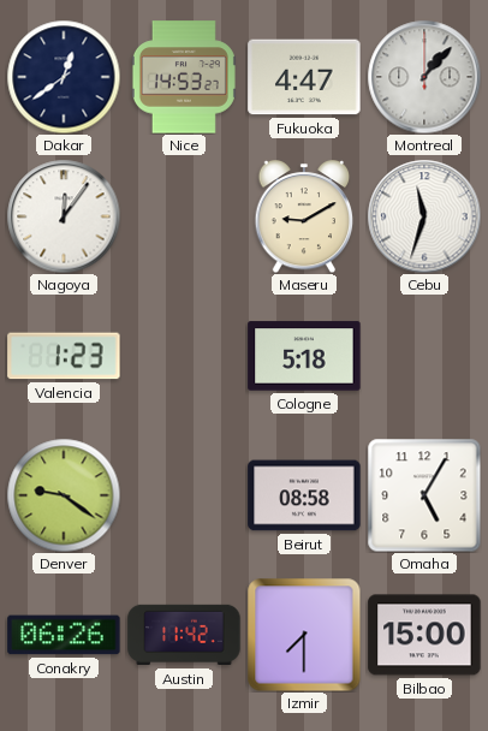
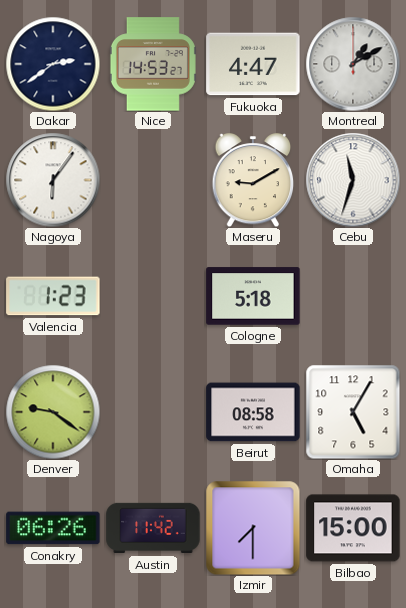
Dakar: 12:39 -> 2:39 (53, 64)
Montreal: 1:07 -> 1:10 (353, 64)
Nagoya: 12:06 -> 6:06 (53, 180)
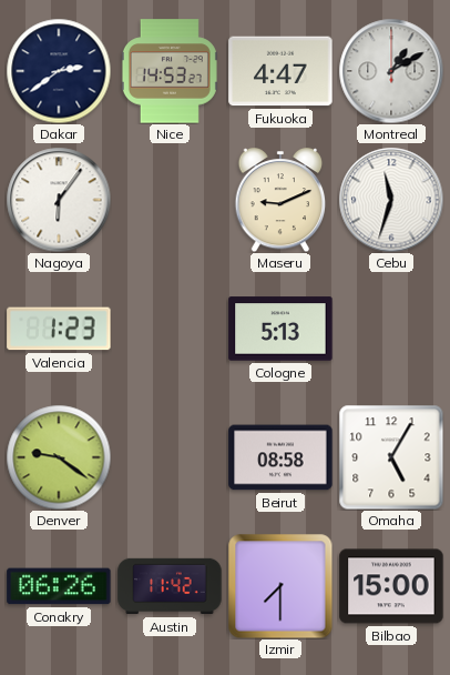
Maseru: 9:10 -> 9:11 (280, 201)
Cologne: 5:18 -> 5:13 (280, 329)
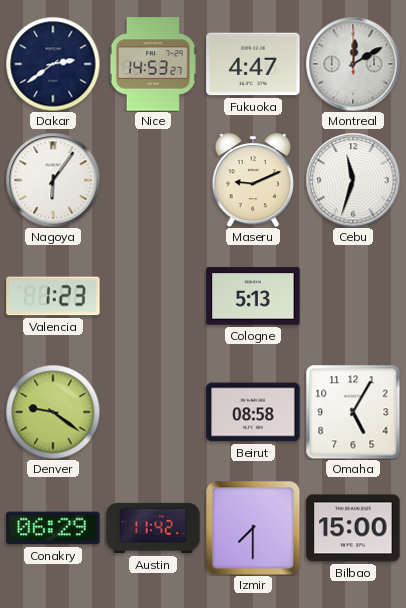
Montreal: 1:10 -> 12:10 (353, 64)
Conakry: 06:26 -> 06:29 (53, 528)
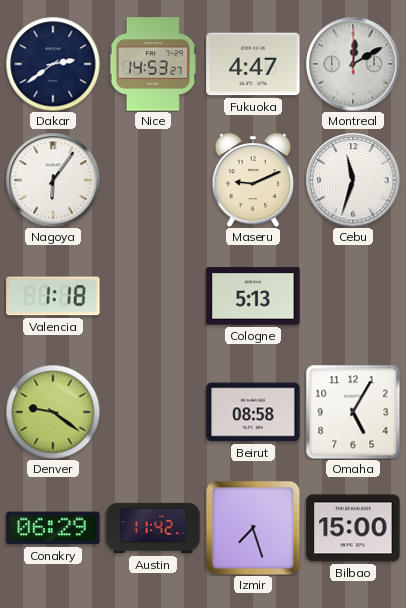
Valencia: 1:23 -> 1:18 (53, 296)
Izmir: 7:30 -> 7:27 (253, 528)
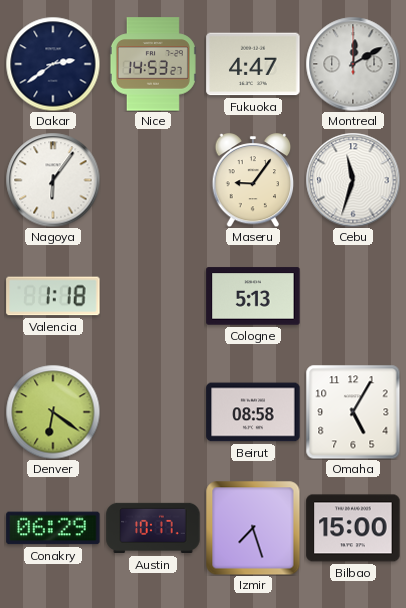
Maseru: 9:11 -> 9:06 (253, 181)
Denver: 9:21 -> 6:21 (53, 412)
Austin: 11:42 -> 10:17 (153, 528)
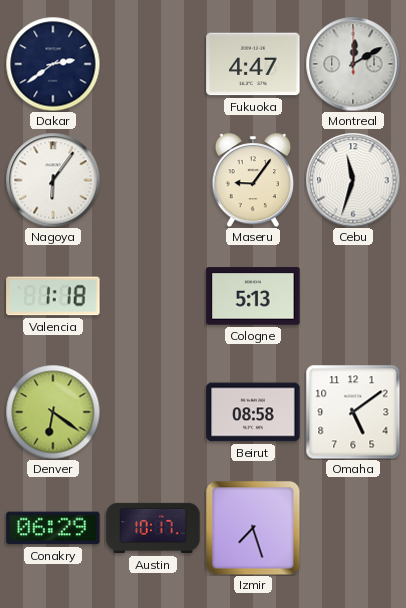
Nice: 14:53 -> none (153, 64)
Omaha: 5:05 -> 5:09 (353, 412)
Bilbao: 15:00 -> none (353, 528)
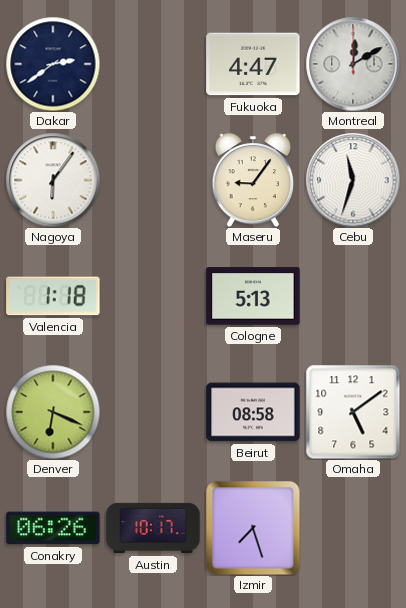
Denver: 6:21 -> 6:19 (53, 412)
Conakry: 06:29 -> 06:26 (53, 528)
